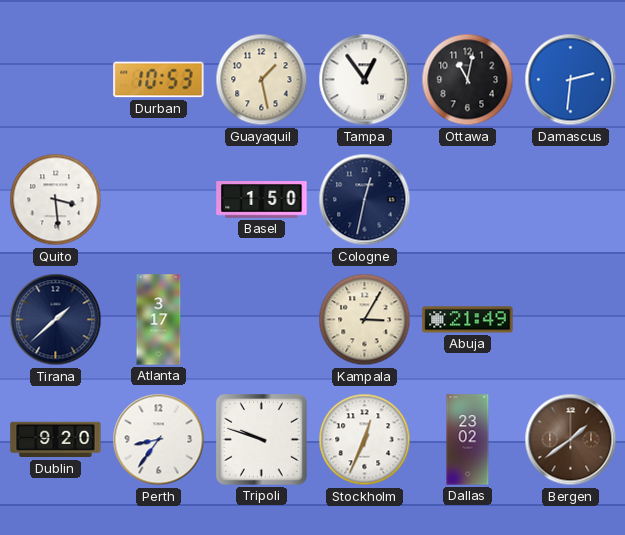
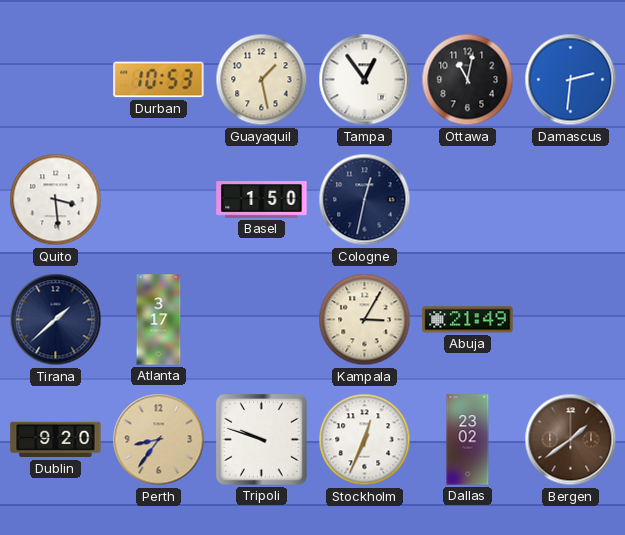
Perth dial: white -> champagne (159, 440)
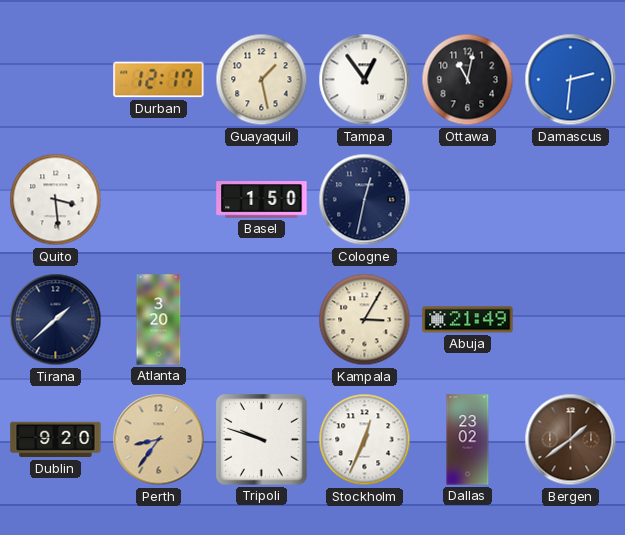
Durban: 10:53 -> 12:17 (159, 80)
Atlanta: 3:17 -> 3:20 (159, 320)
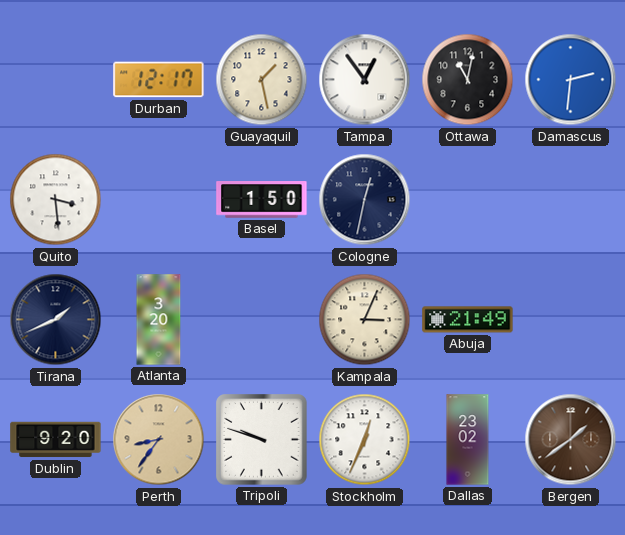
Tirana: 1:38 -> 1:41 (56, 320)
Kampala: 3:05 -> 3:04 (365, 320)
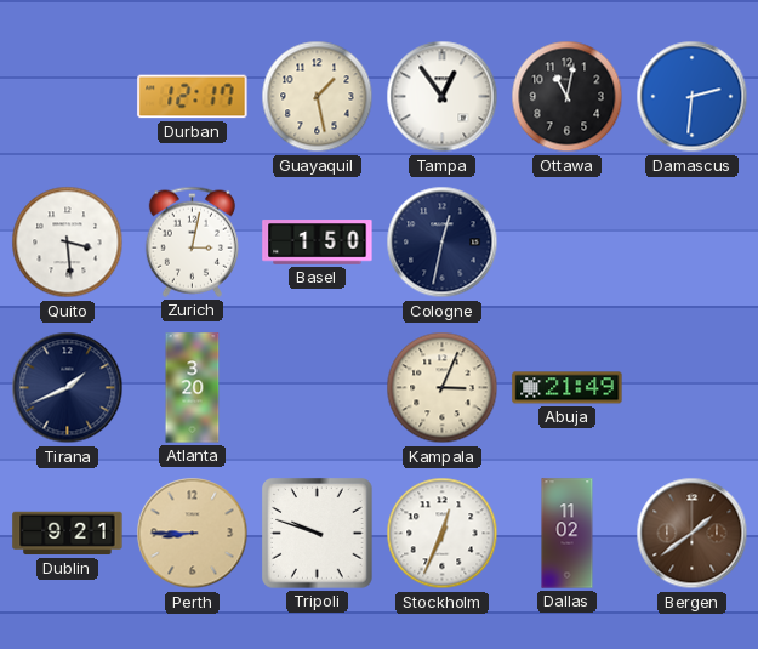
Zurich: none -> 3:02 (192, 241)
Dublin: 9:20 -> 9:21 (68, 534)
Perth: 8:36 -> 8:45 (193, 534)
Dallas: 23:02 -> 11:02 (568, 534)
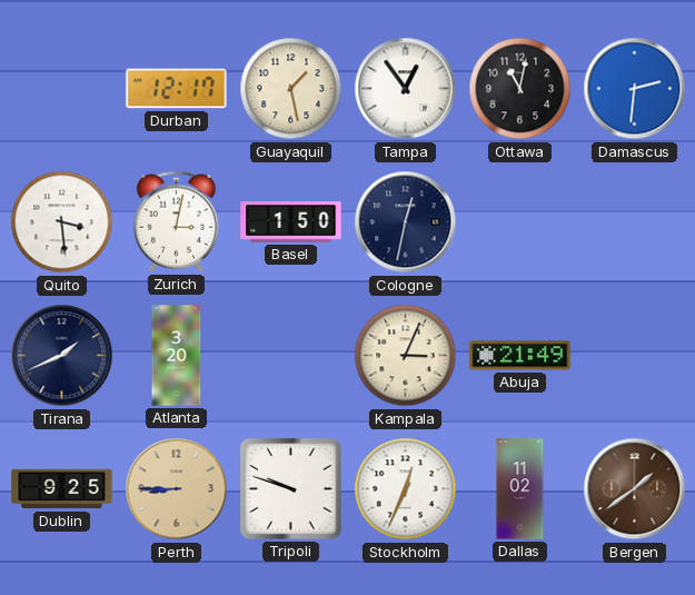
Dublin: 9:21 -> 9:25 (62, 489)
